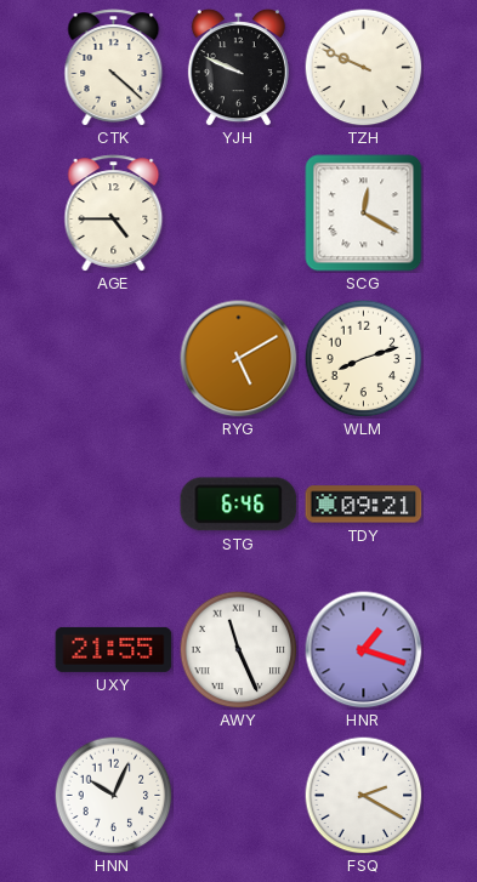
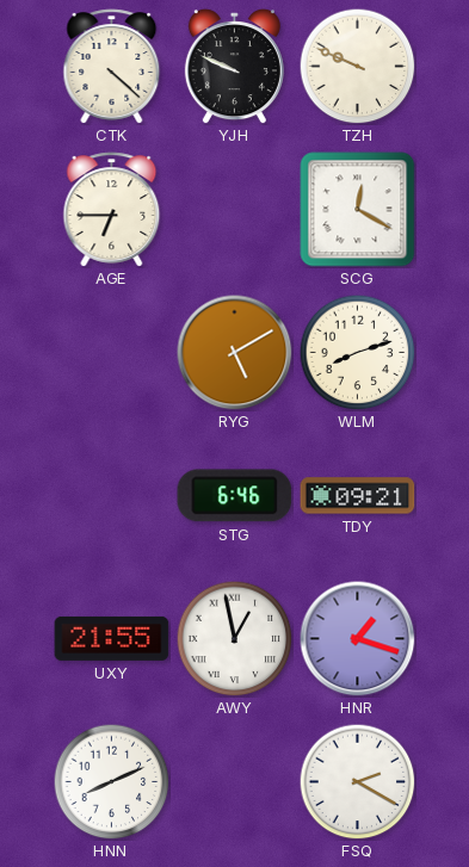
AGE: 4:45 -> 6:45 (112, 210)
AWY: 11:26 -> 12:58 (234, 638)
HNN: 10:04 -> 8:11 (111, 781)
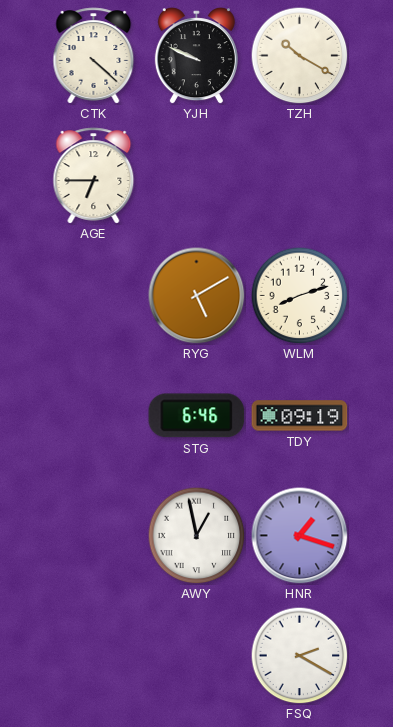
TZH: 9:49 -> 10:20 (299, 55)
SCG: 12:20 -> none (358, 210)
TDY: 09:21 -> 09:19 (300, 416)
UXY: 21:55 -> none (112, 638)
HNN: 8:11 -> none (111, 781)
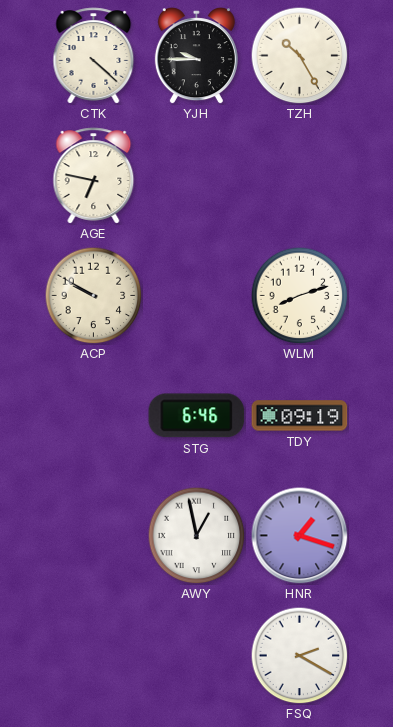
YJH: 9:49 -> 9:45 (196, 56)
TZH: 10:20 -> 10:25 (299, 55)
AGE: 6:45 -> 6:47 (94, 176)
ACP: none -> 9:50 (93, 295)
RYG: 5:10 -> none (197, 296)
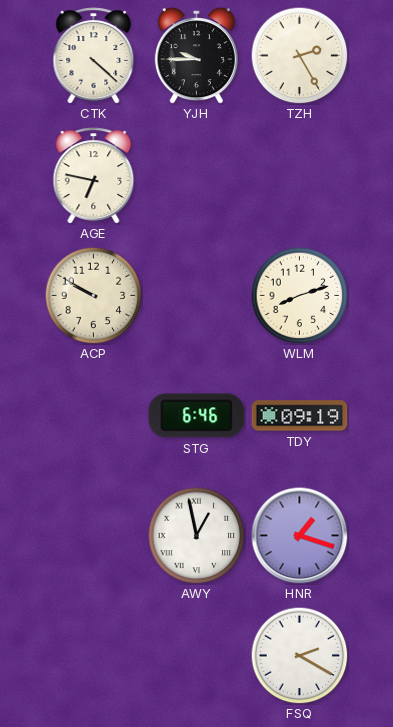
TZH: 10:25 -> 2:25 (299, 55)
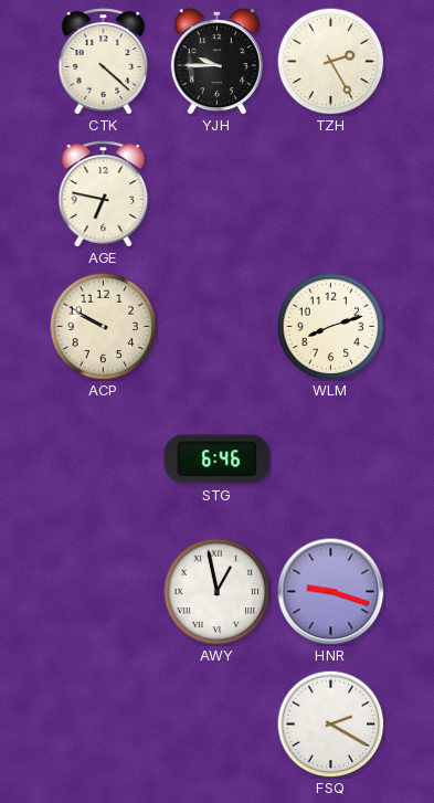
TDY: 09:19 -> none (300, 416)
HNR: 1:18 -> 9:18 (331, 592)
